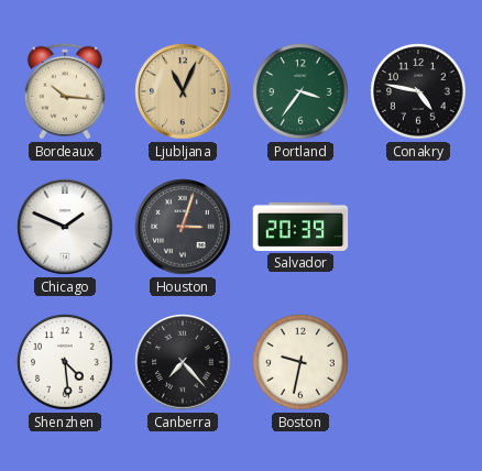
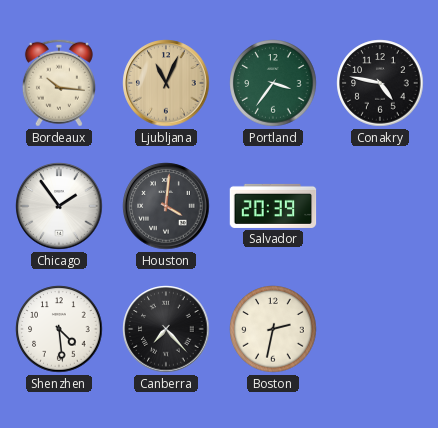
Chicago: 1:49 -> 1:54 (59, 206)
Houston: 3:03 -> 4:01 (166, 206)
Boston: 9:32 -> 2:32 (273, 329)
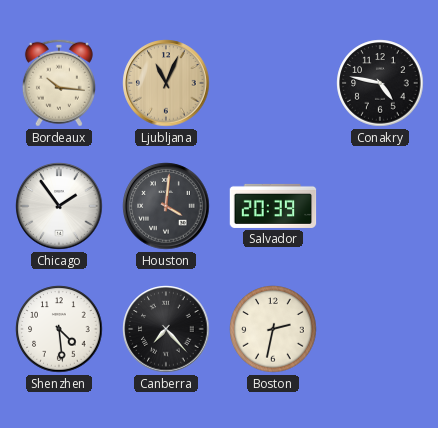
Portland: 3:36 -> none (273, 83)
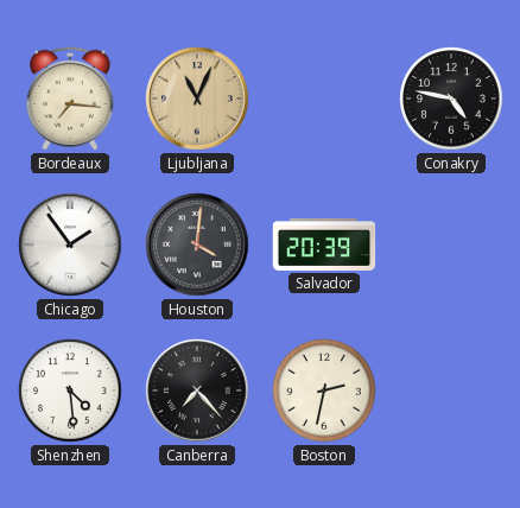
Bordeaux: 10:16 -> 7:16 (70, 99)
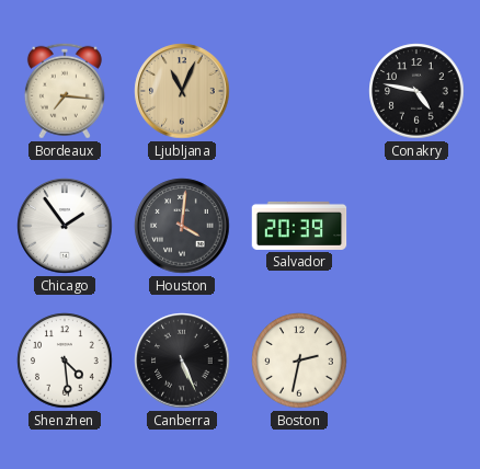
Canberra: 7:23 -> 5:26 (182, 361)
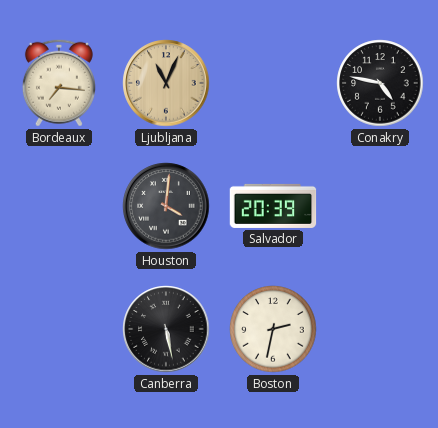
Chicago: 1:54 -> none (65, 226)
Shenzhen: 4:29 -> none (65, 361)
Canberra: 5:26 -> 5:28 (166, 329)
